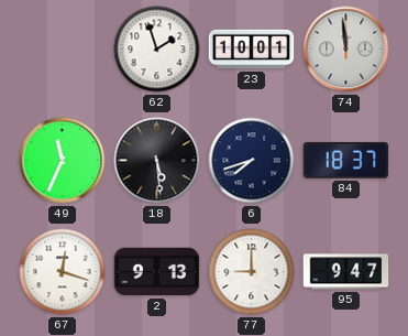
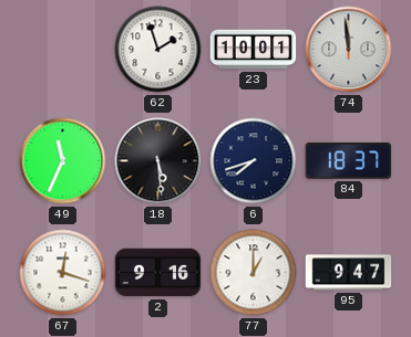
2: 9:13 -> 9:16 (158, 273)
77: 9:00 -> 1:00 (254, 273)
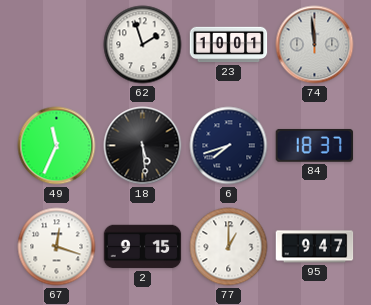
2: 9:16 -> 9:15 (143, 247)
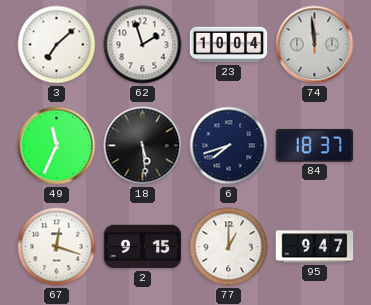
3: none -> 7:08 (57, 45)
23: 10:01 -> 10:04 (229, 45)
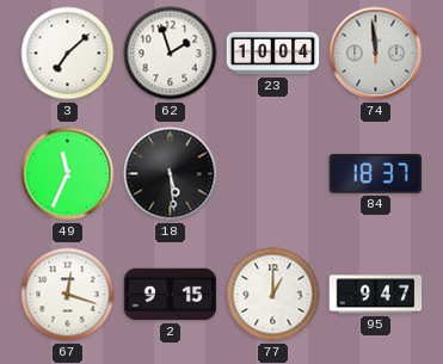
6: 7:42 -> none (229, 146)
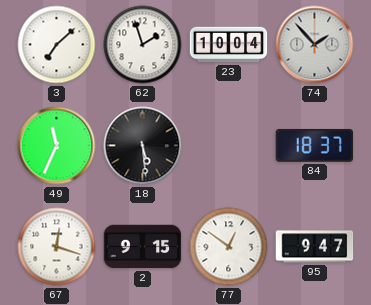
74: 11:59 -> 1:53 (315, 45)
77: 1:00 -> 12:51 (229, 247)
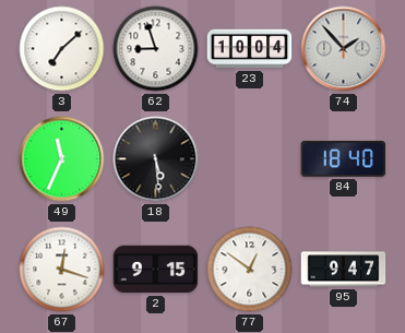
62: 1:57 -> 8:57 (156, 49)
84: 18:37 -> 18:40 (344, 158)
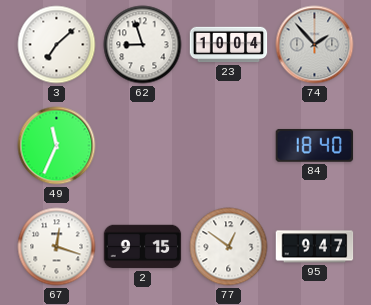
18: 5:29 -> none (156, 159)
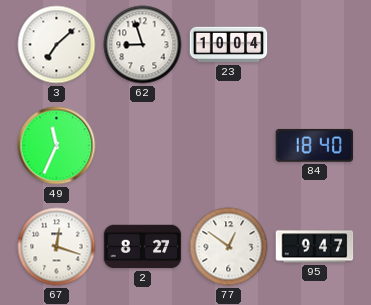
74: 1:53 -> none (315, 45)
2: 9:15 -> 8:27 (143, 247)
